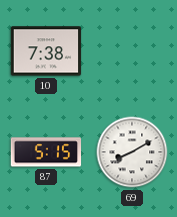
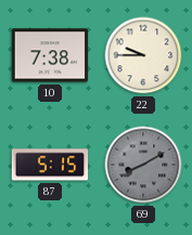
22: none -> 9:45 (143, 55)
69 dial: white -> grey (143, 165)
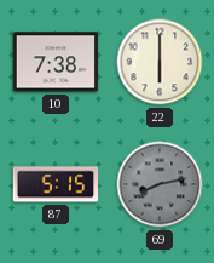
22: 9:45 -> 6:00 (160, 62)
69: 8:10 -> 8:13 (160, 184)
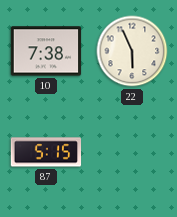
22: 6:00 -> 5:56 (132, 51)
69: 8:13 -> none (160, 184)
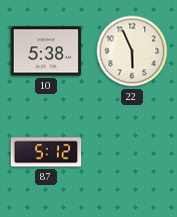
10: 7:38 -> 5:38 (46, 51)
87: 5:15 -> 5:12 (46, 152)
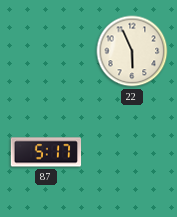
10: 5:38 -> none (46, 51)
87: 5:12 -> 5:17 (46, 152)
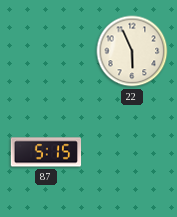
87: 5:17 -> 5:15 (46, 152)
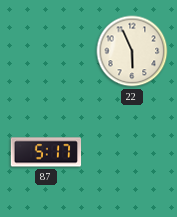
87: 5:15 -> 5:17 (46, 152)
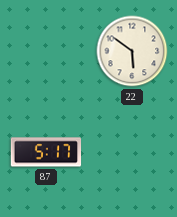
22: 5:56 -> 5:51 (132, 51)
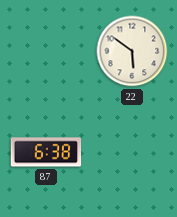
87: 5:17 -> 6:38 (46, 152)
